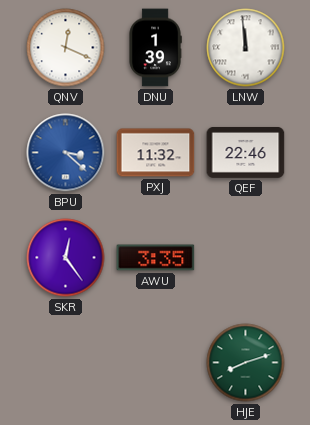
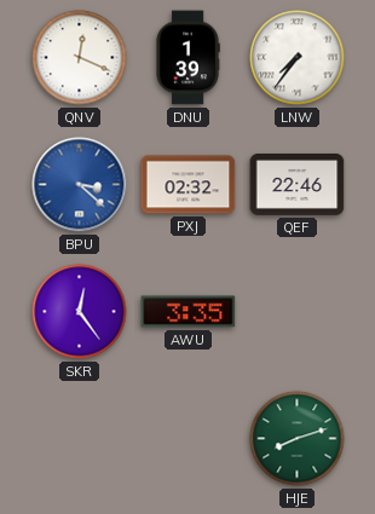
LNW: 11:59 -> 7:36 (298, 58)
PXJ: 11:32 -> 02:32 (189, 185)
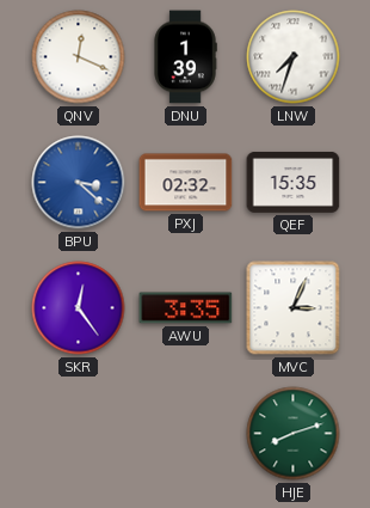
LNW: 7:36 -> 7:33 (294, 57)
QEF: 22:46 -> 15:35 (294, 182)
MVC: none -> 3:04 (294, 308)
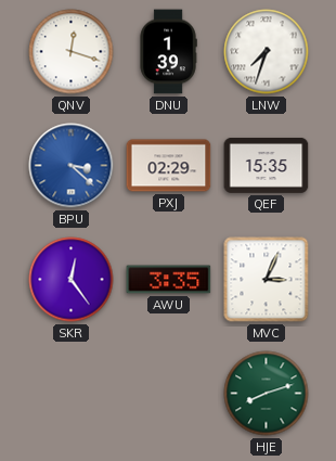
QNV: 12:19 -> 12:18 (72, 52)
PXJ: 02:32 -> 02:29 (169, 166)
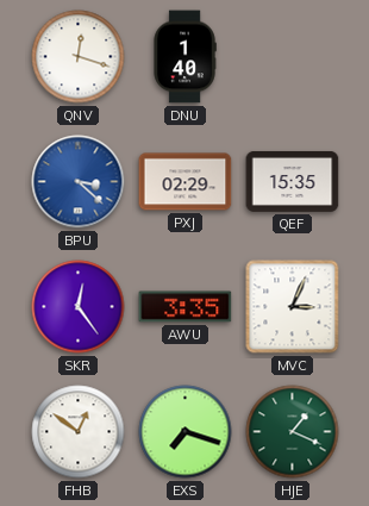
DNU: 1:39 -> 1:40 (185, 57)
LNW: 7:33 -> none (267, 52)
FHB: none -> 12:51 (79, 432)
EXS: none -> 7:18 (186, 432)
HJE: 8:12 -> 1:19 (293, 432)
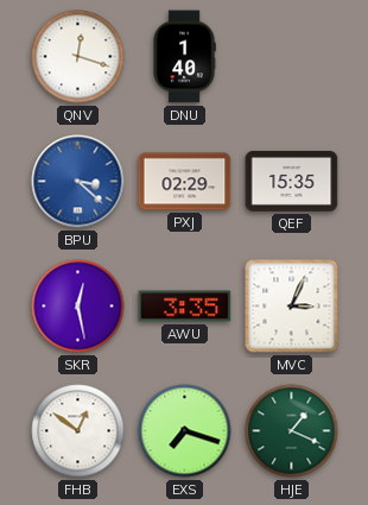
SKR: 12:24 -> 12:28 (78, 307)
